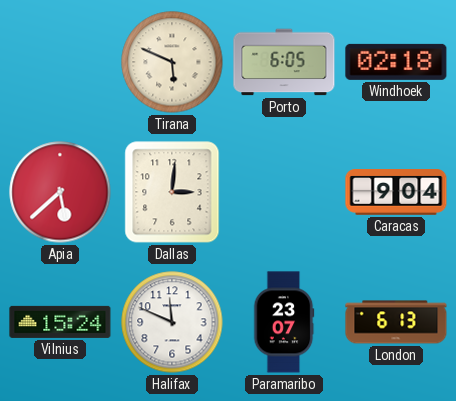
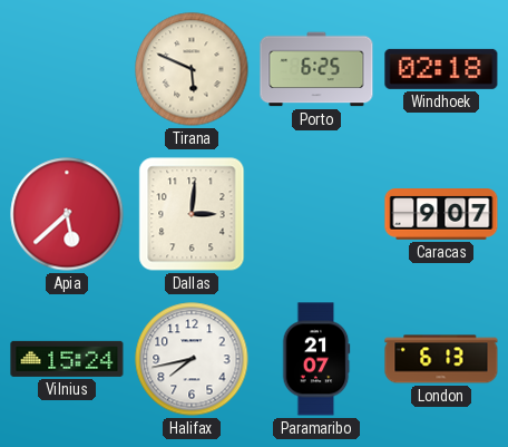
Porto: 6:05 -> 6:25 (316, 69)
Caracas: 9:04 -> 9:07 (441, 215)
Halifax: 11:49 -> 7:43 (192, 359)
Paramaribo: 23:07 -> 21:07 (316, 359)
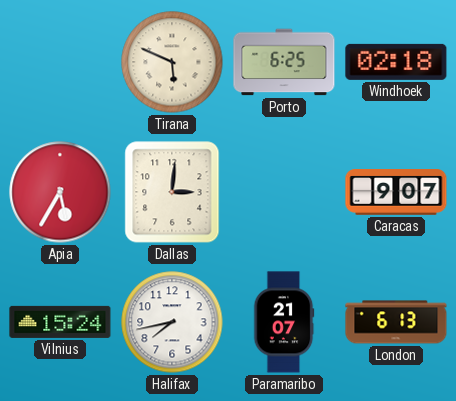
Apia: 5:38 -> 5:35 (60, 192)
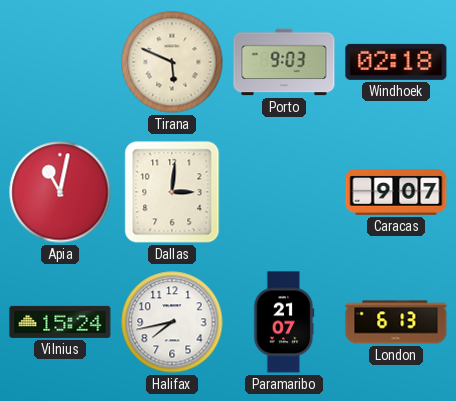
Porto: 6:25 -> 9:03 (284, 62)
Apia: 5:35 -> 11:02 (60, 192)
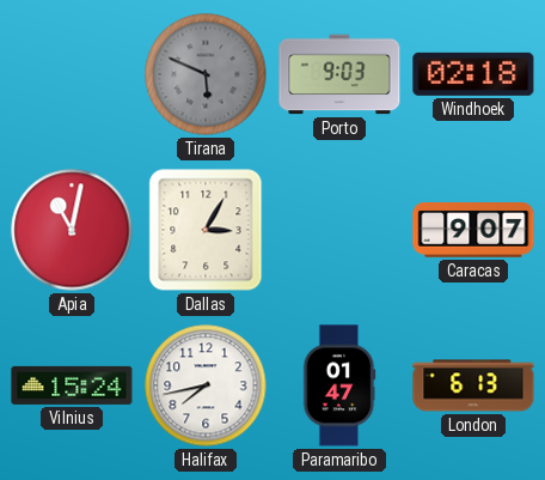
Tirana dial: cream -> grey (206, 74)
Dallas: 3:01 -> 3:05 (206, 230)
Paramaribo: 21:07 -> 01:47 (339, 385)
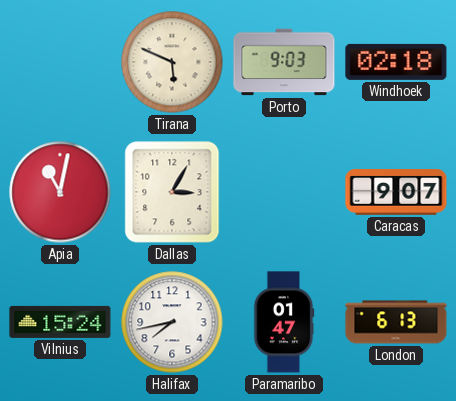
Tirana dial: grey -> cream (172, 62)
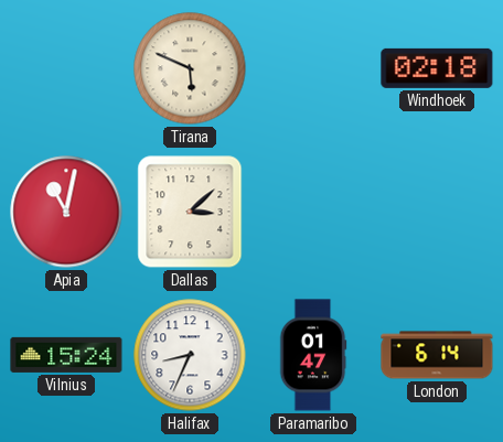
Porto: 9:03 -> none (284, 62)
Dallas: 3:05 -> 3:08 (190, 212)
Caracas: 9:07 -> none (396, 193)
Halifax: 7:43 -> 8:34 (190, 355)
London: 6:13 -> 6:14 (437, 355)
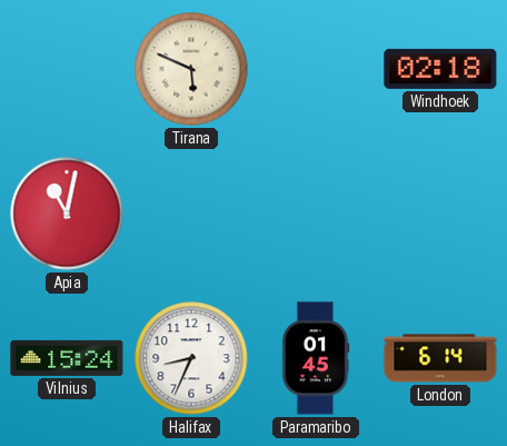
Dallas: 3:08 -> none (190, 212)
Paramaribo: 01:47 -> 01:45 (316, 358)
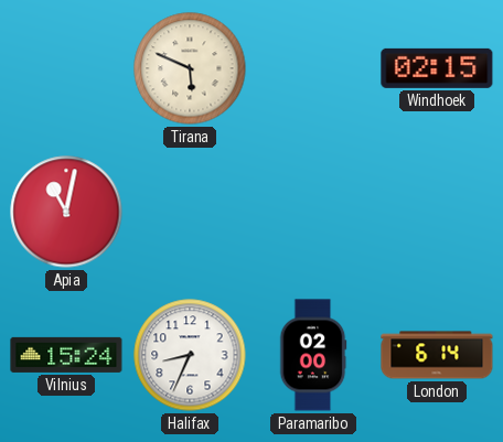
Windhoek: 02:18 -> 02:15 (437, 68)
Paramaribo: 01:45 -> 02:00 (313, 355)
